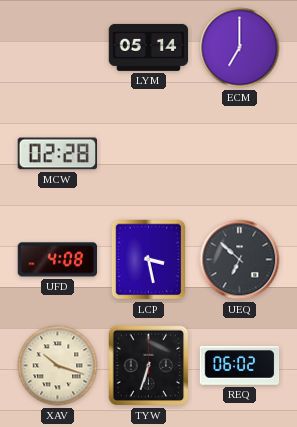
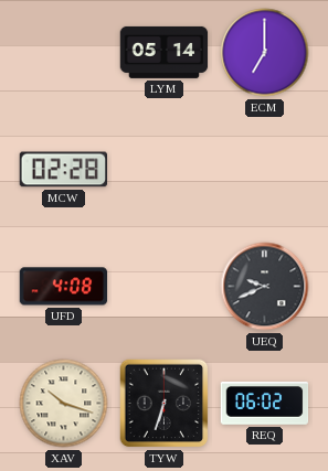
LCP: 3:28 -> none (149, 260)
UEQ: 6:52 -> 9:41 (265, 287)
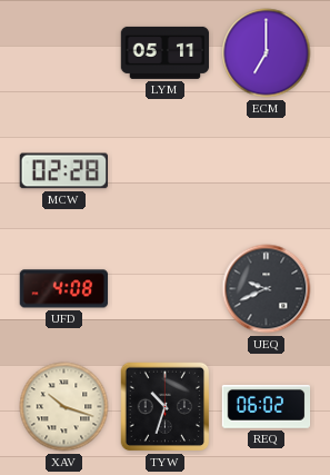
LYM: 05:14 -> 05:11 (166, 52)
TYW: 6:33 -> 10:33 (166, 407)
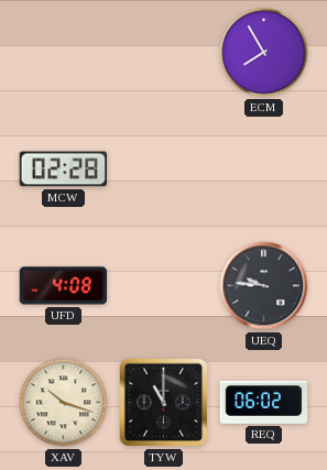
LYM: 05:11 -> none (166, 52)
ECM: 7:00 -> 7:55 (264, 53)
UEQ: 9:41 -> 9:46 (264, 286)
TYW: 10:33 -> 11:00 (164, 403)
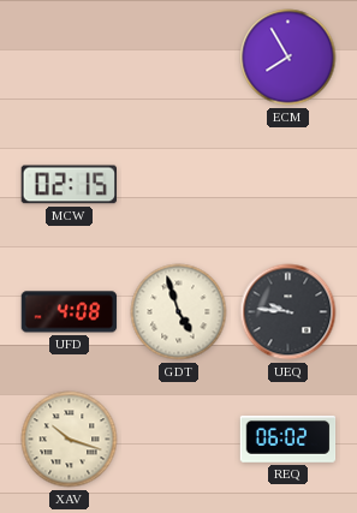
MCW: 02:28 -> 02:15 (69, 185)
GDT: none -> 4:57 (179, 312)
TYW: 11:00 -> none (164, 403)
